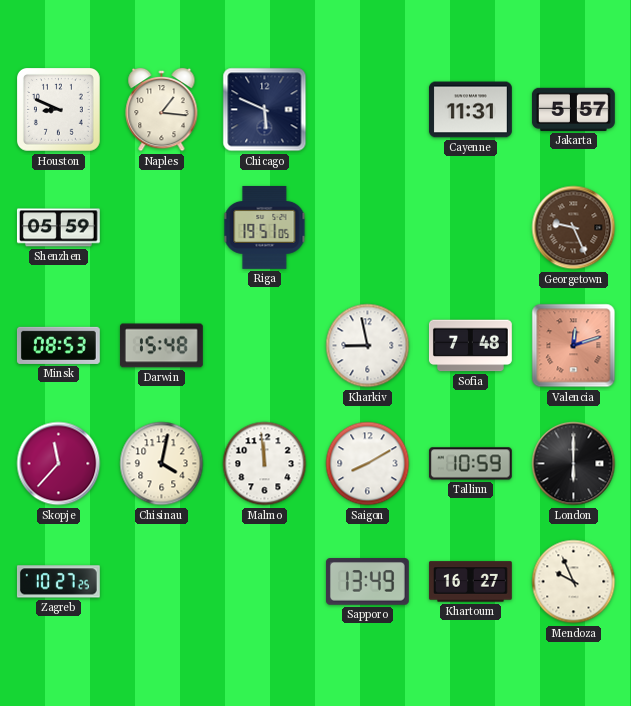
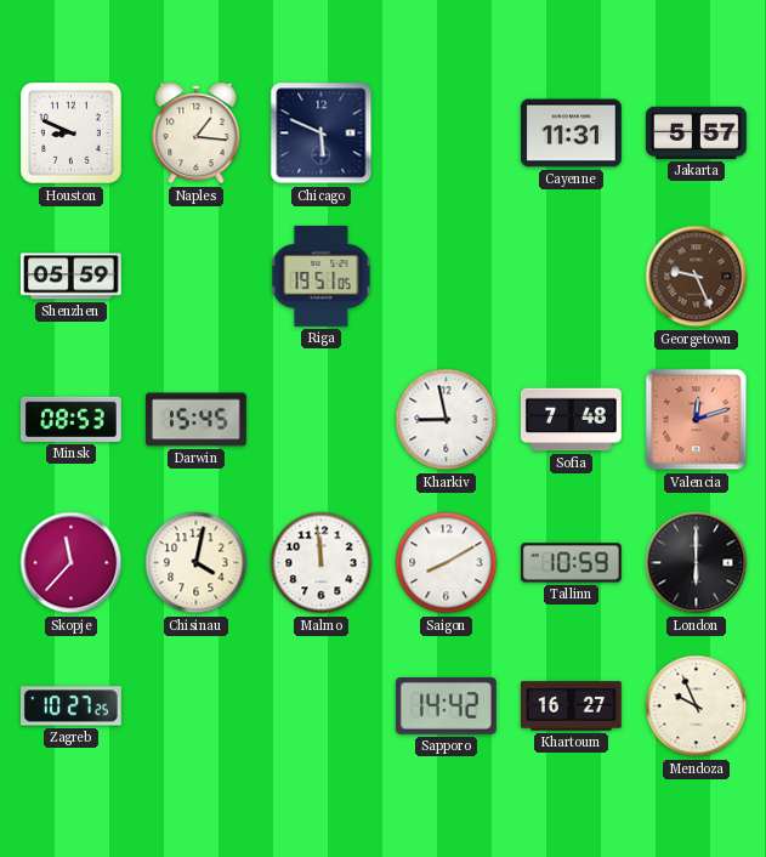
Darwin: 15:48 -> 15:45 (195, 420)
Sapporo: 13:49 -> 14:42 (446, 706)
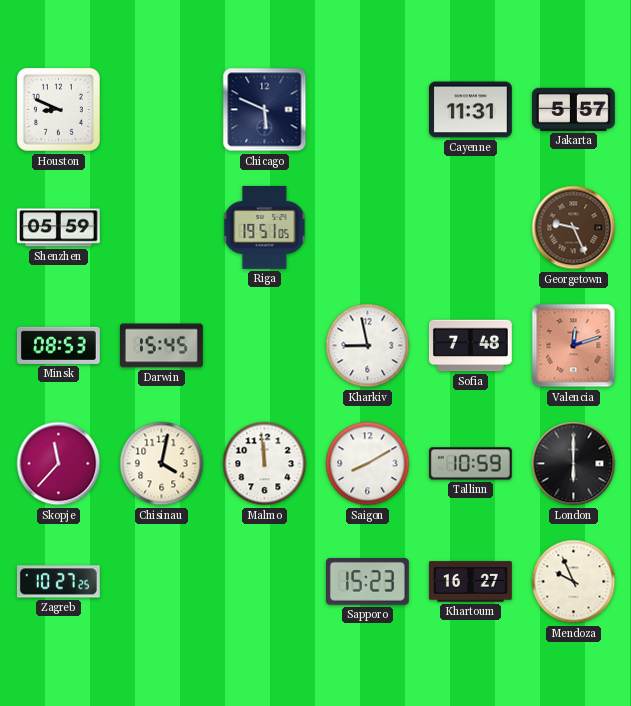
Naples: 1:16 -> none (197, 134)
Sapporo: 14:42 -> 15:23 (367, 582)
